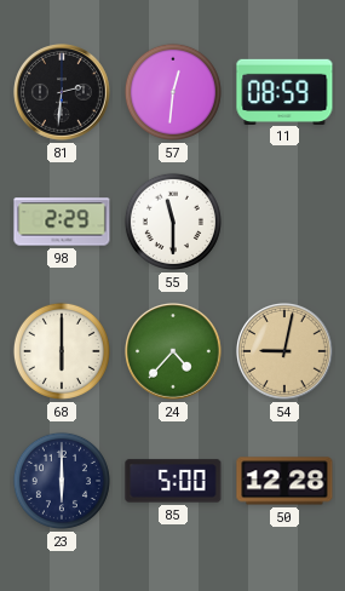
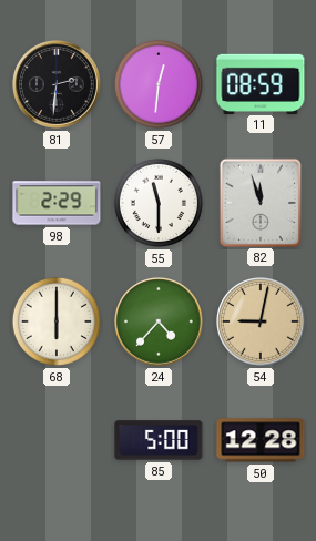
82: none -> 11:57 (259, 202)
23: 6:00 -> none (62, 481)
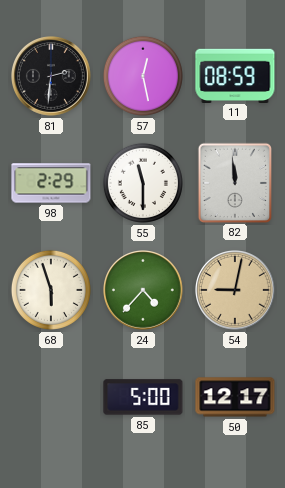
57: 12:31 -> 12:28 (143, 76)
82: 11:57 -> 11:59 (234, 182)
68: 6:00 -> 5:57 (51, 290)
50: 12:28 -> 12:17 (235, 397)
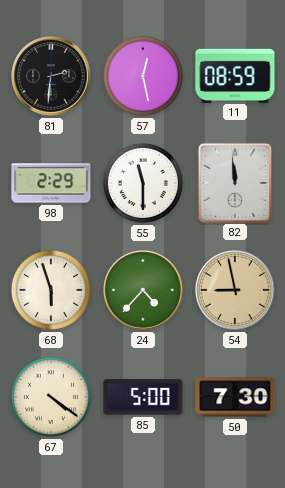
54: 9:02 -> 8:58 (236, 291)
67: none -> 4:21 (51, 397)
50: 12:17 -> 7:30 (235, 397)
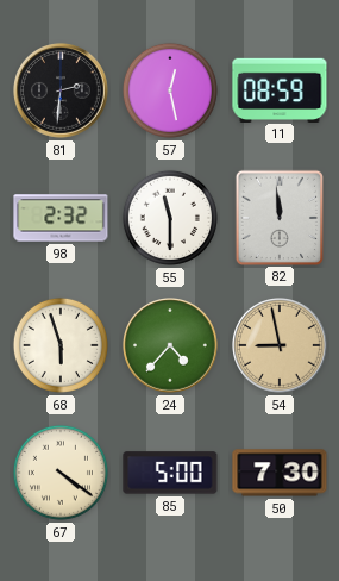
98: 2:29 -> 2:32 (61, 218)
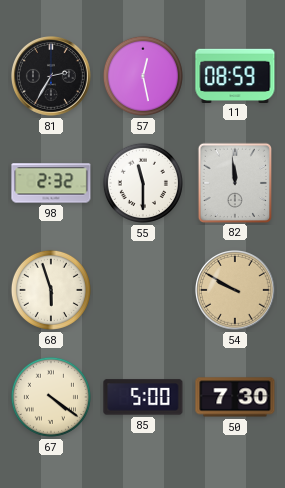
81: 2:31 -> 2:35 (52, 77)
24: 4:37 -> none (171, 346)
54: 8:58 -> 9:50 (236, 291)
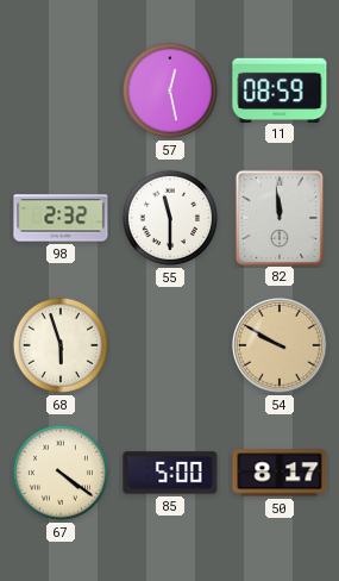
81: 2:35 -> none (52, 77)
50: 7:30 -> 8:17 (280, 473)
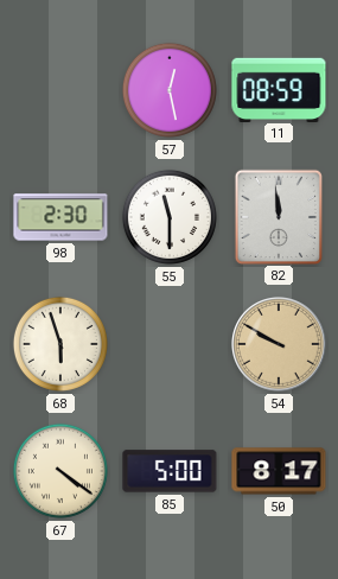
98: 2:32 -> 2:30 (60, 217)
